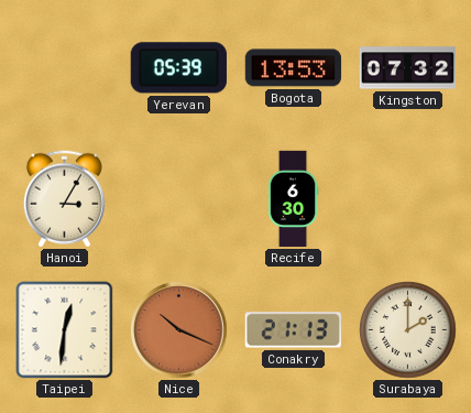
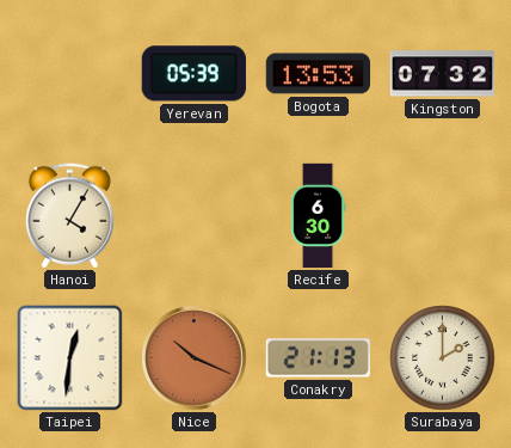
Hanoi: 3:05 -> 4:05 (69, 216)
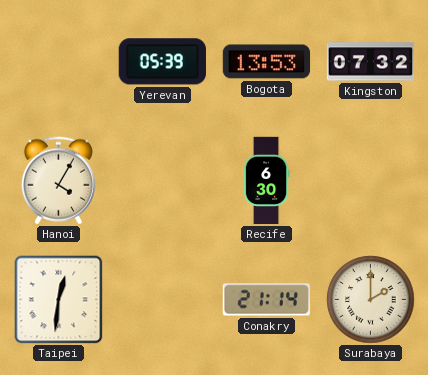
Nice: 10:19 -> none (195, 358)
Conakry: 21:13 -> 21:14 (266, 300)
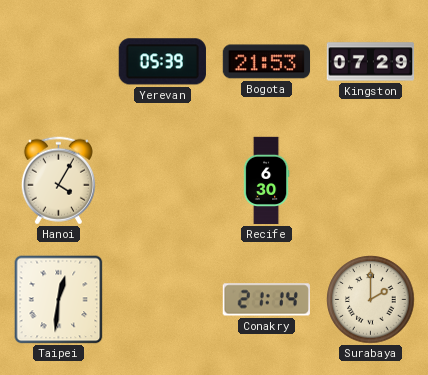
Bogota: 13:53 -> 21:53 (267, 62)
Kingston: 07:32 -> 07:29 (371, 62)
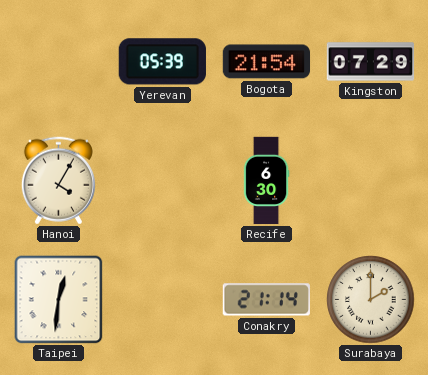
Bogota: 21:53 -> 21:54 (267, 62)
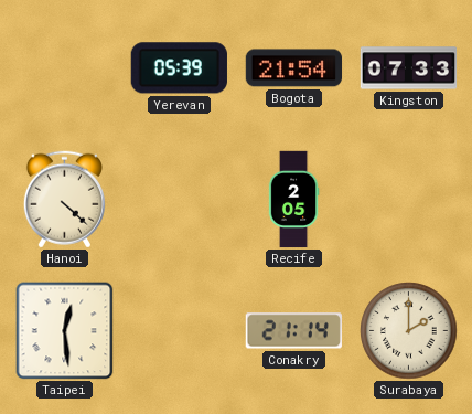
Kingston: 07:29 -> 07:33 (409, 68)
Hanoi: 4:05 -> 4:22 (64, 200)
Recife: 6:30 -> 2:05 (293, 200)
Taipei: 12:31 -> 12:29 (65, 331)
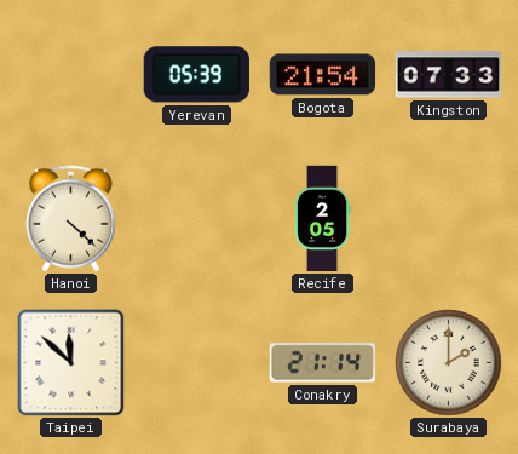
Taipei: 12:29 -> 11:52 (71, 363)
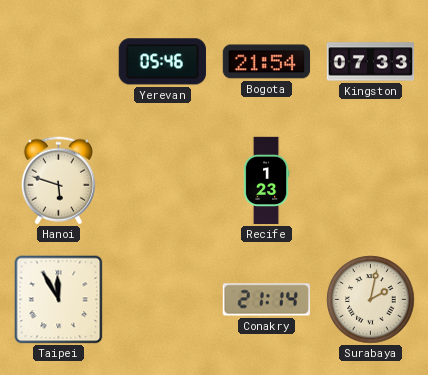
Yerevan: 05:39 -> 05:46 (162, 62)
Hanoi: 4:22 -> 5:48 (58, 181)
Recife: 2:05 -> 1:23 (266, 181)
Taipei: 11:52 -> 11:55 (59, 300)
Surabaya: 2:00 -> 2:02 (371, 300)
